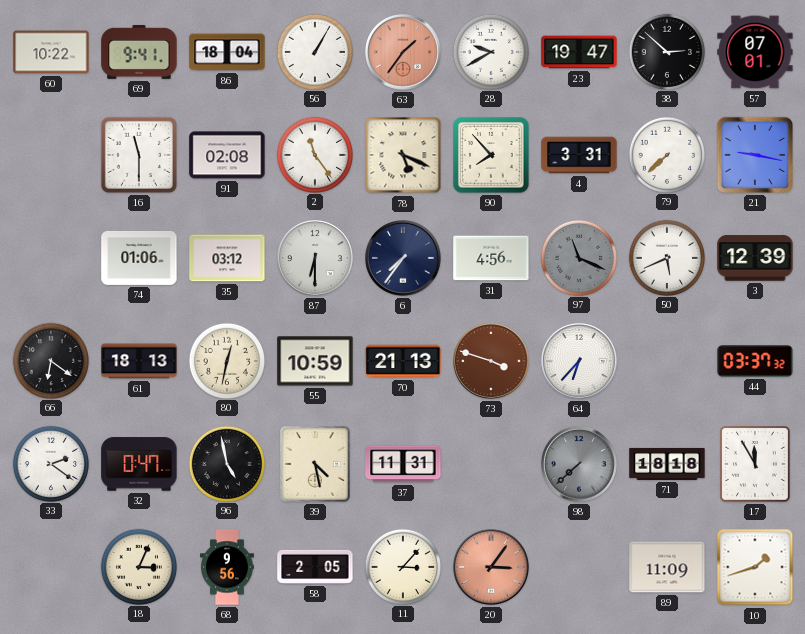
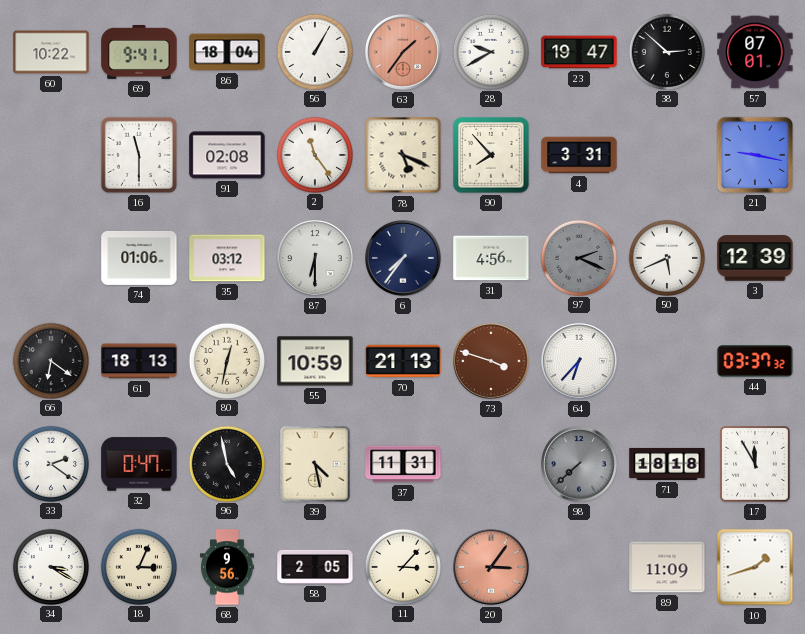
79: 7:38 -> none (666, 154)
97: 11:19 -> 2:19 (578, 257)
34: none -> 3:20 (50, 566)
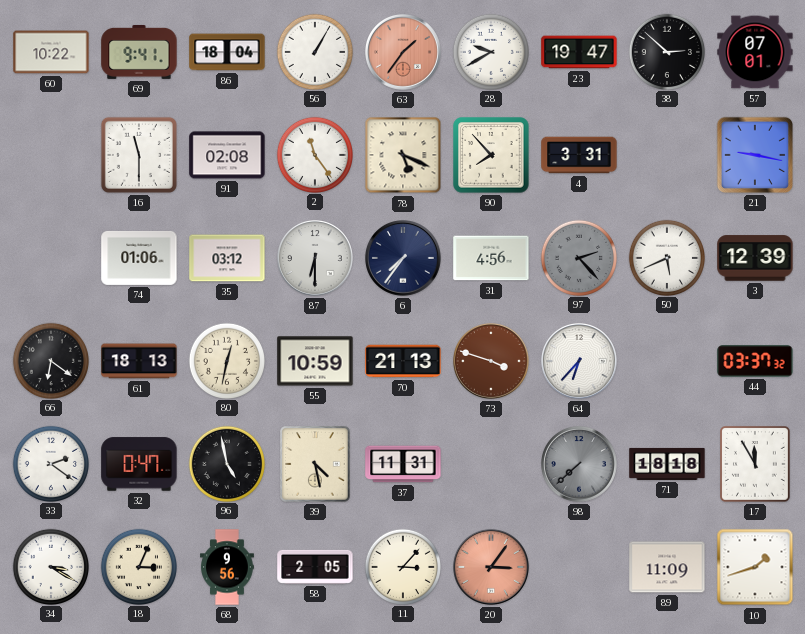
97: 2:19 -> 2:23 (578, 257)
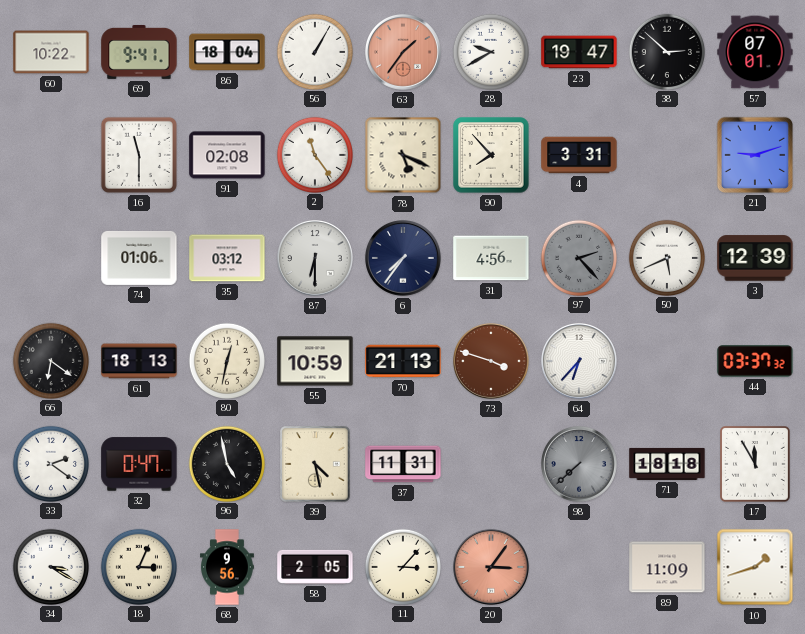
21: 9:17 -> 9:12 (755, 155)
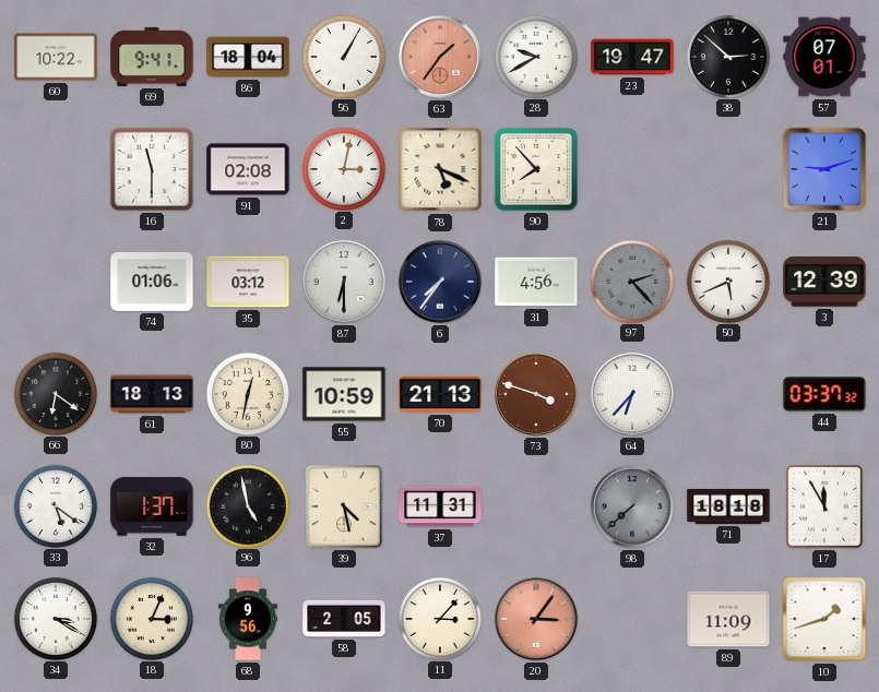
2: 11:24 -> 3:02 (343, 168)
4: 3:31 -> none (579, 155)
33: 2:21 -> 5:21 (55, 505)
32: 0:47 -> 1:37 (152, 506)
